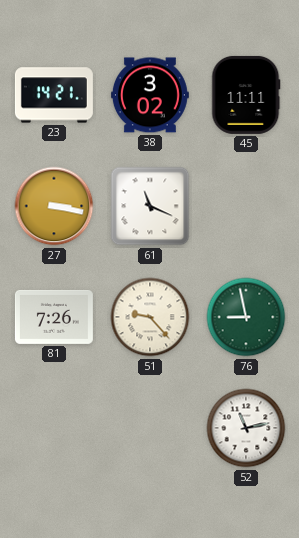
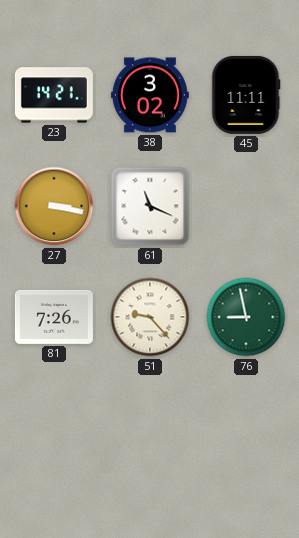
52: 11:13 -> none (246, 428)
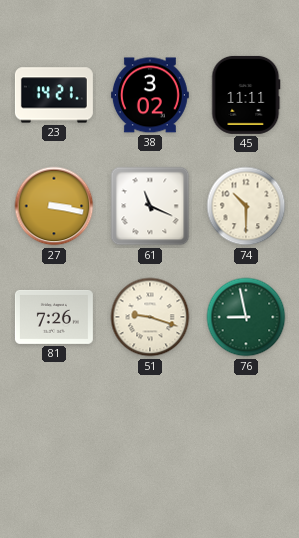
74: none -> 10:30 (246, 206)
51: 9:23 -> 9:18 (150, 317)
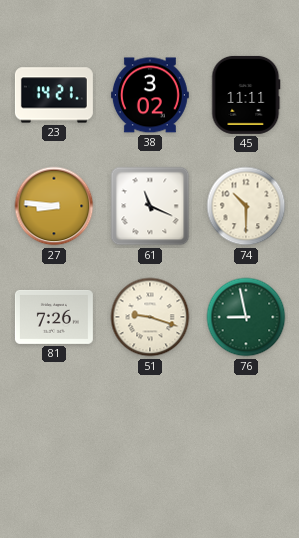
27: 3:17 -> 8:46 (54, 206)
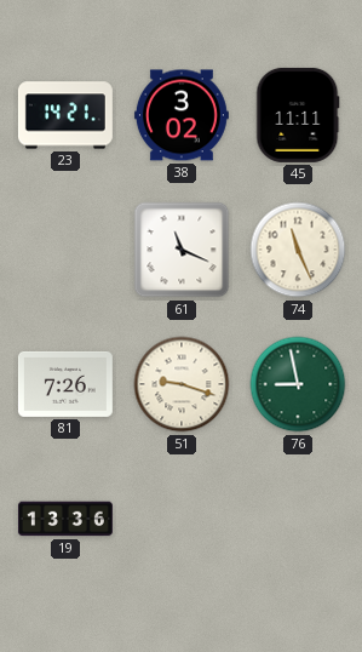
27: 8:46 -> none (54, 206)
74: 10:30 -> 11:26 (298, 250)
19: none -> 13:36 (65, 519)
